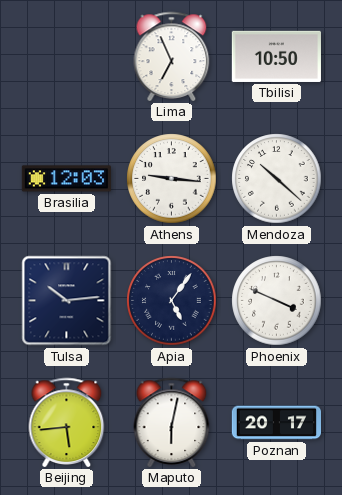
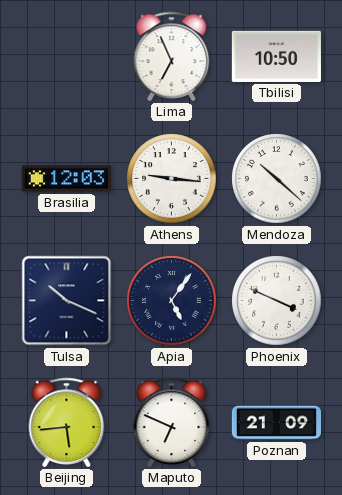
Tulsa: 10:14 -> 10:19 (67, 301)
Maputo: 6:02 -> 6:49 (172, 422)
Poznan: 20:17 -> 21:09 (276, 423)
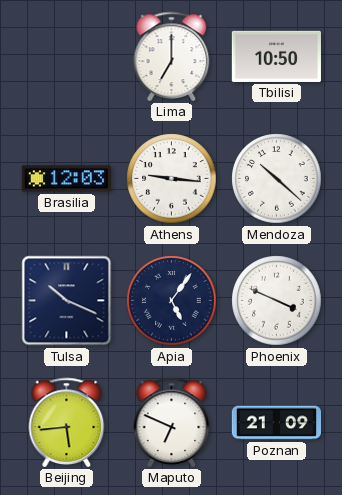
Lima: 6:56 -> 7:00 (172, 56)
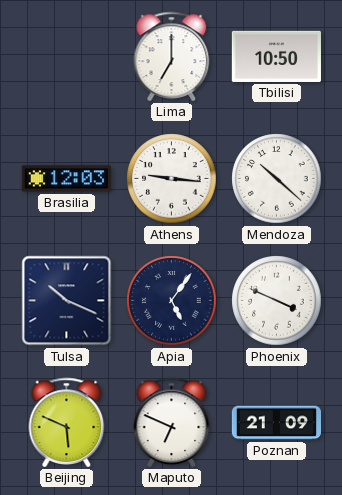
Beijing: 5:44 -> 5:49 (67, 422)
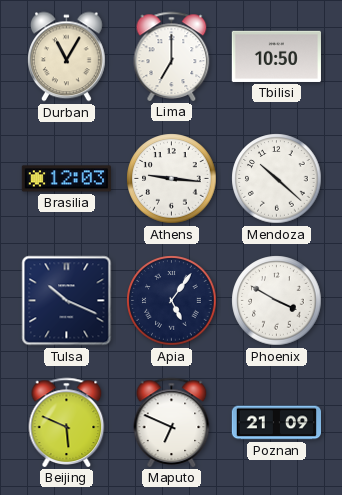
Durban: none -> 11:05 (66, 57)
Phoenix: 3:49 -> 3:50 (277, 301)
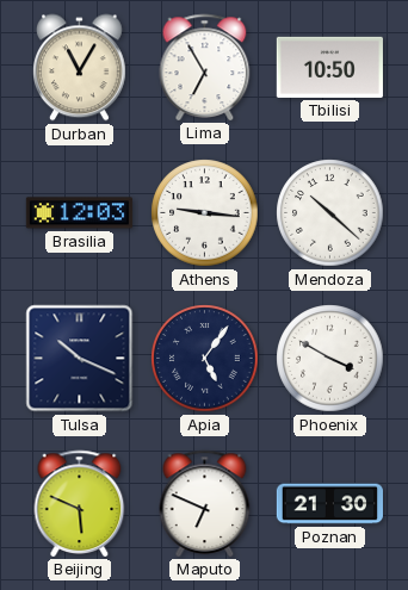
Lima: 7:00 -> 6:55 (205, 67)
Poznan: 21:09 -> 21:30 (329, 504)
